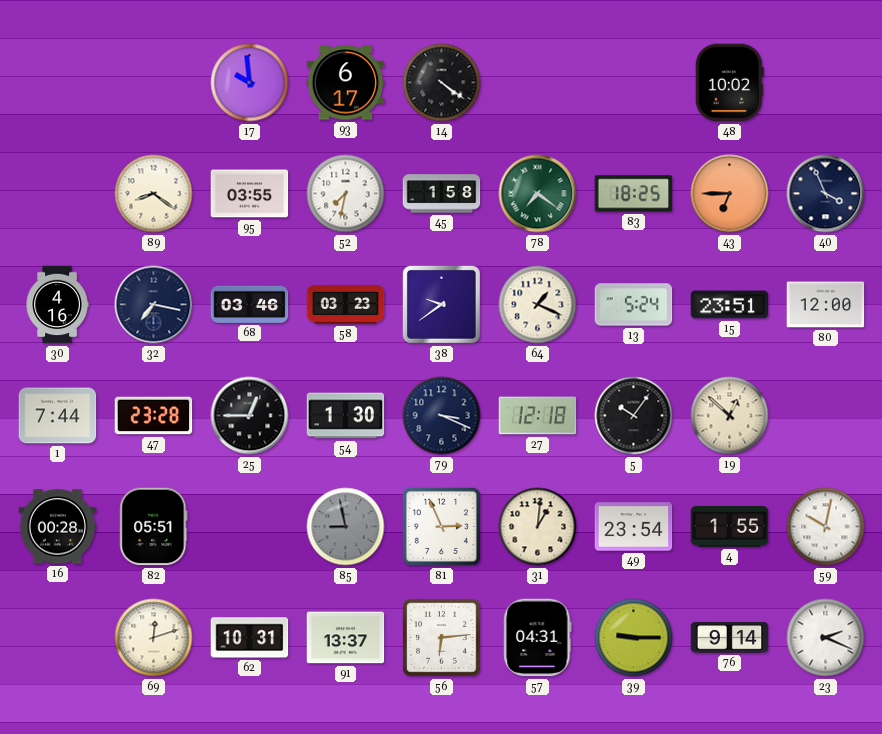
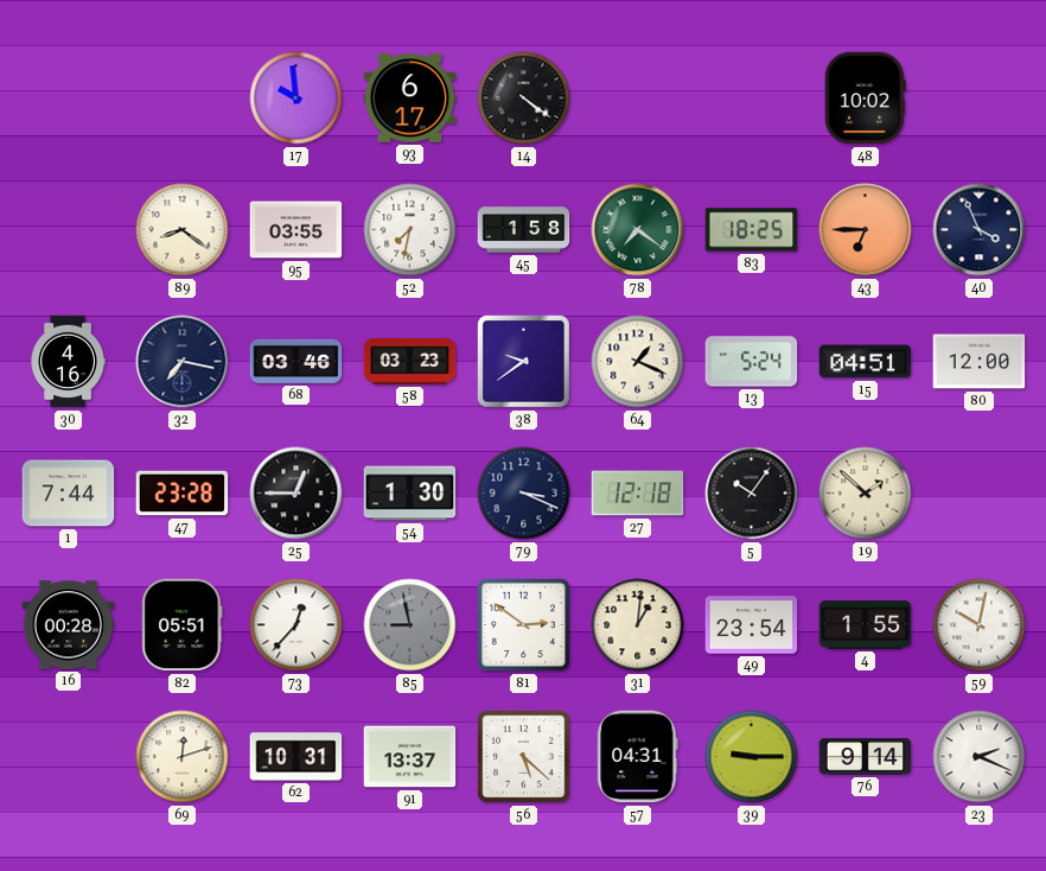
15: 23:51 -> 04:51 (866, 362)
19: 12:52 -> 1:52 (866, 494)
73: none -> 12:37 (296, 625)
81: 2:56 -> 2:51 (523, 624)
56: 6:14 -> 5:22 (524, 757)
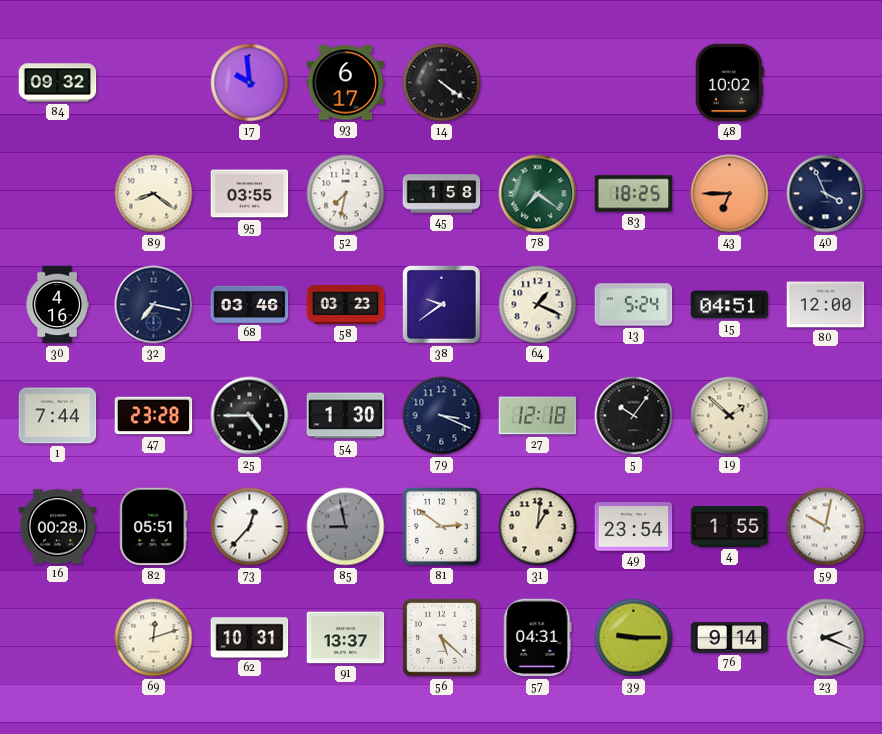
84: none -> 09:32 (58, 83)
25: 12:45 -> 4:45 (250, 416)
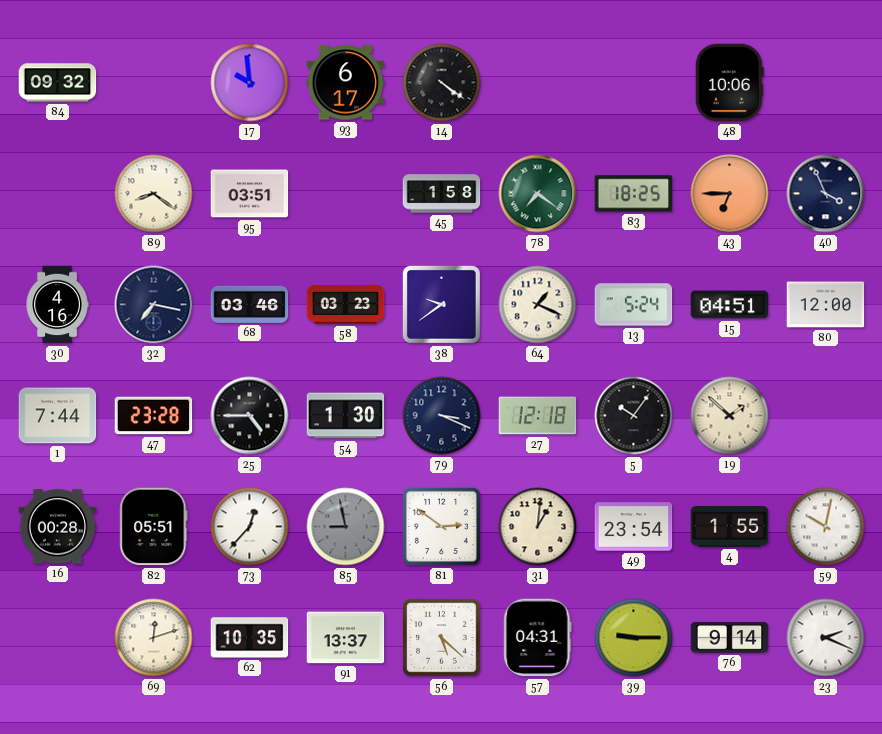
48: 10:02 -> 10:06 (729, 83)
95: 03:55 -> 03:51 (250, 194)
52: 7:32 -> none (346, 194)
62: 10:31 -> 10:35 (250, 638)
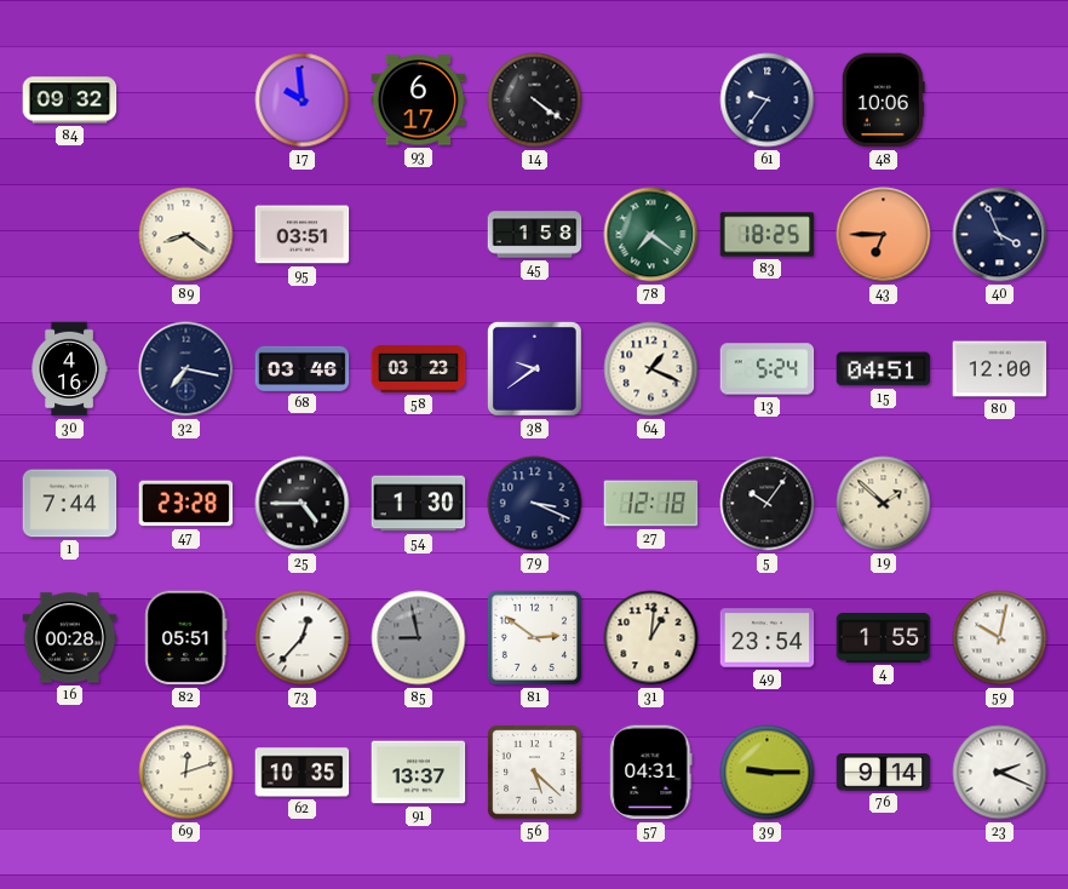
61: none -> 9:36 (768, 101)
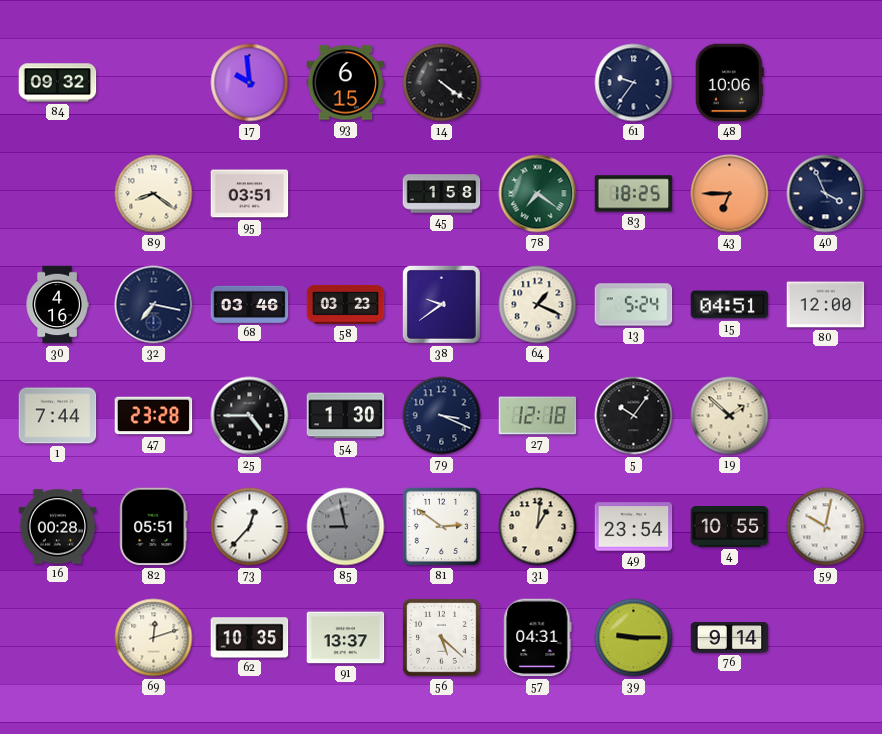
93: 6:17 -> 6:15 (346, 83)
4: 1:55 -> 10:55 (730, 527)
23: 2:19 -> none (1000, 773)
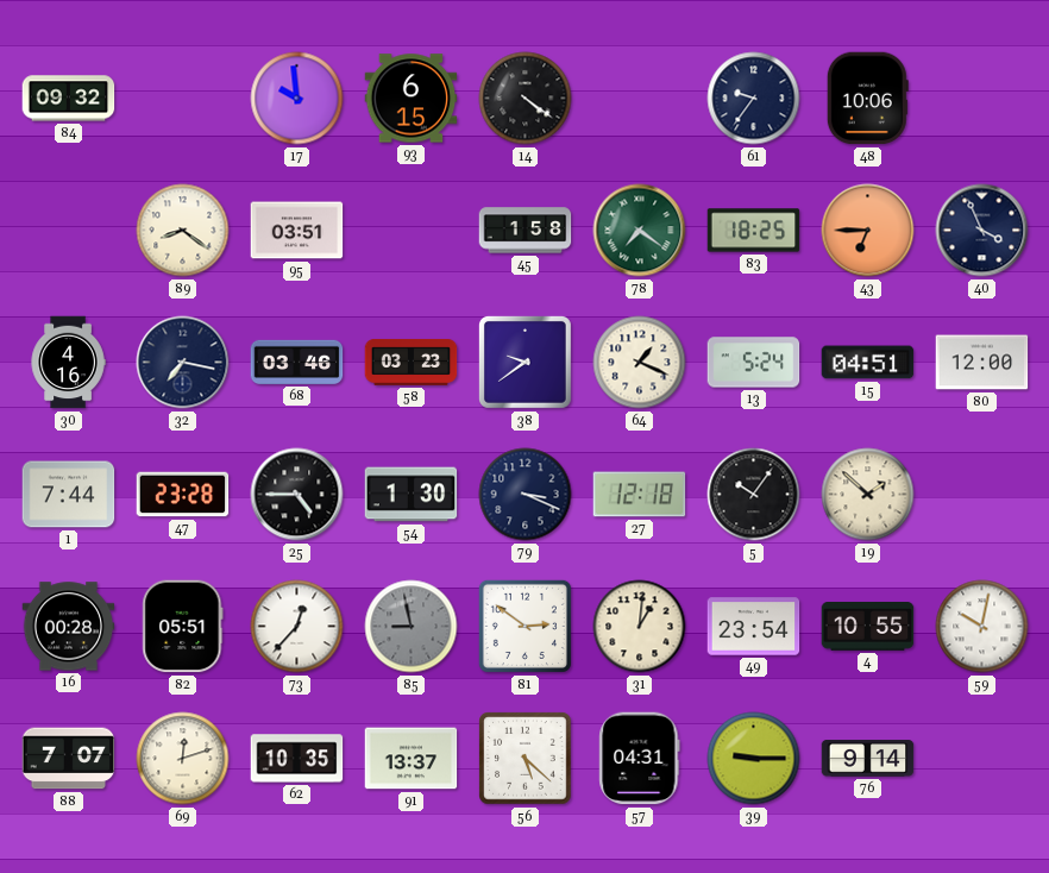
88: none -> 7:07 (69, 759)
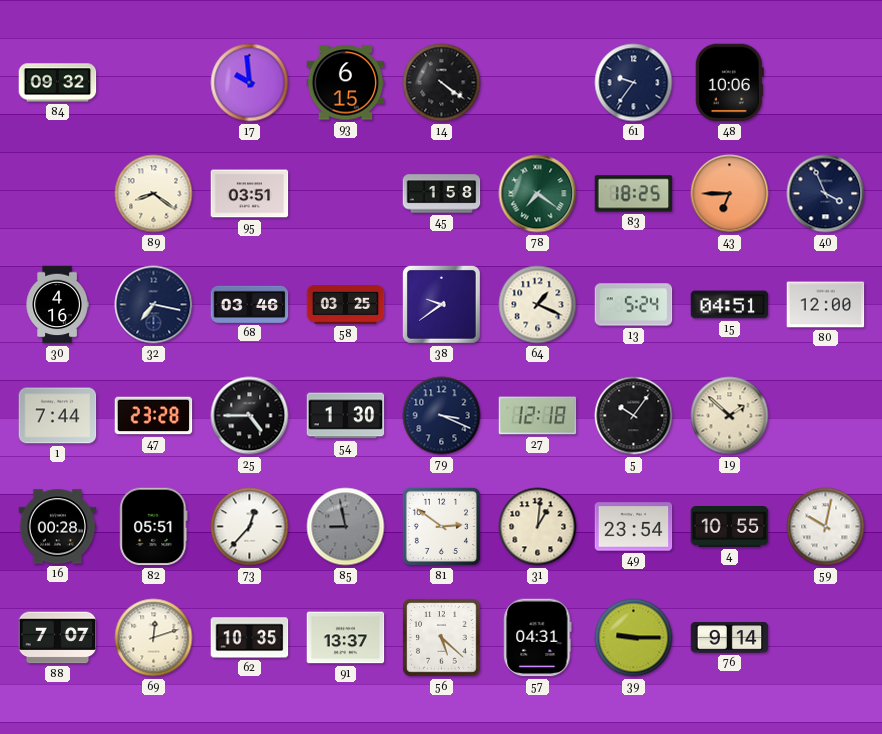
58: 03:23 -> 03:25 (346, 305)
